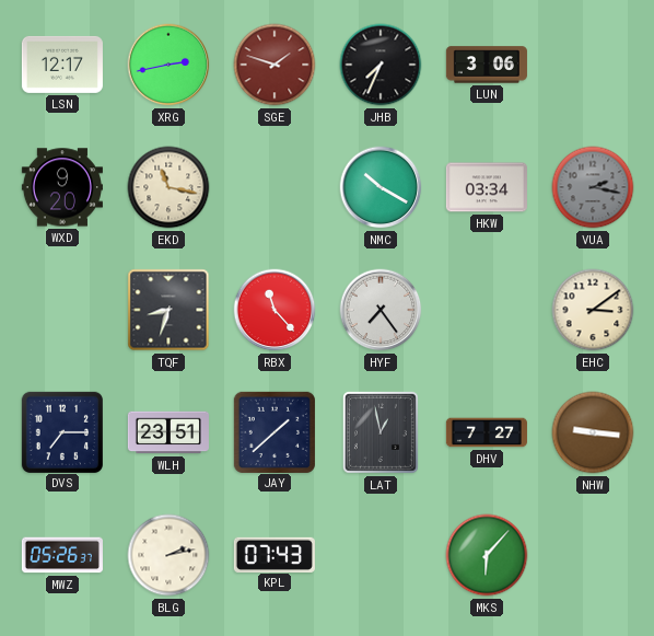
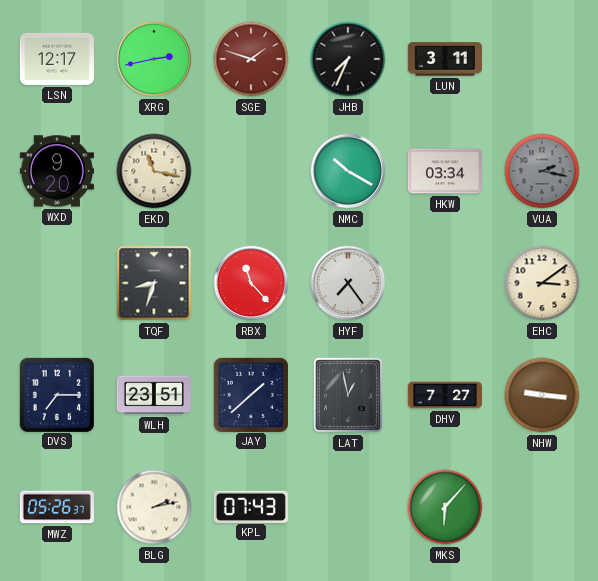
LUN: 3:06 -> 3:11 (445, 59)
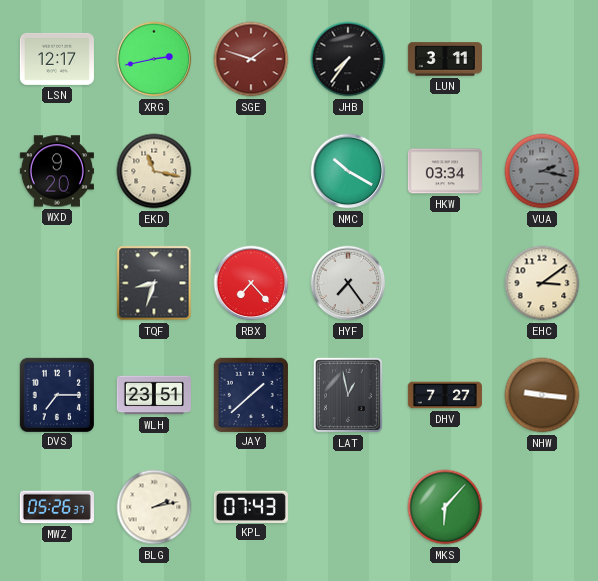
JHB: 7:34 -> 7:36 (348, 59)
RBX: 11:23 -> 7:23 (251, 283)
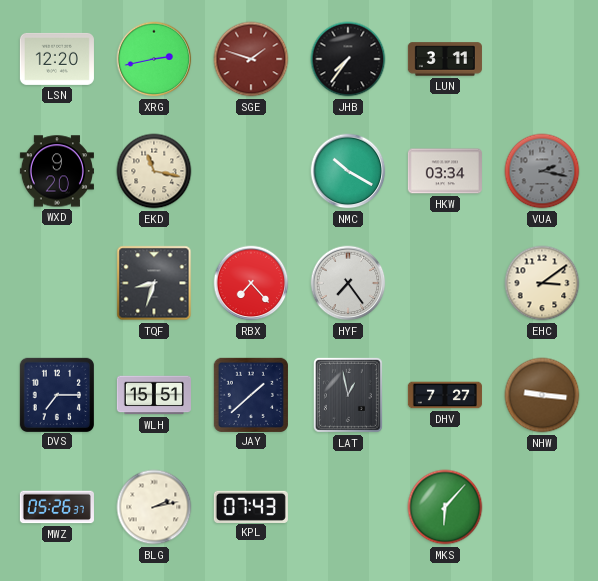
LSN: 12:17 -> 12:20 (57, 59)
WLH: 23:51 -> 15:51 (154, 395)
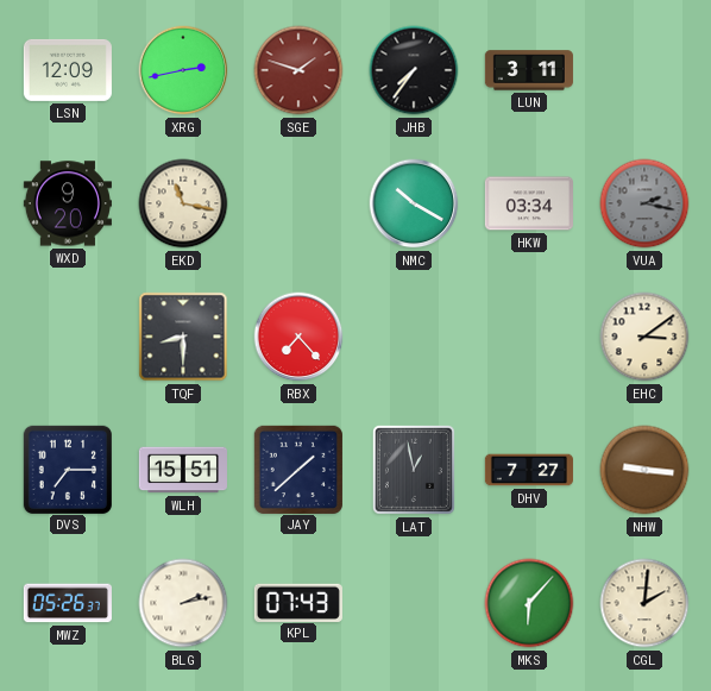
LSN: 12:20 -> 12:09 (68, 70)
TQF: 8:33 -> 8:30 (183, 337)
HYF: 7:24 -> none (348, 283)
CGL: none -> 2:01 (644, 603)
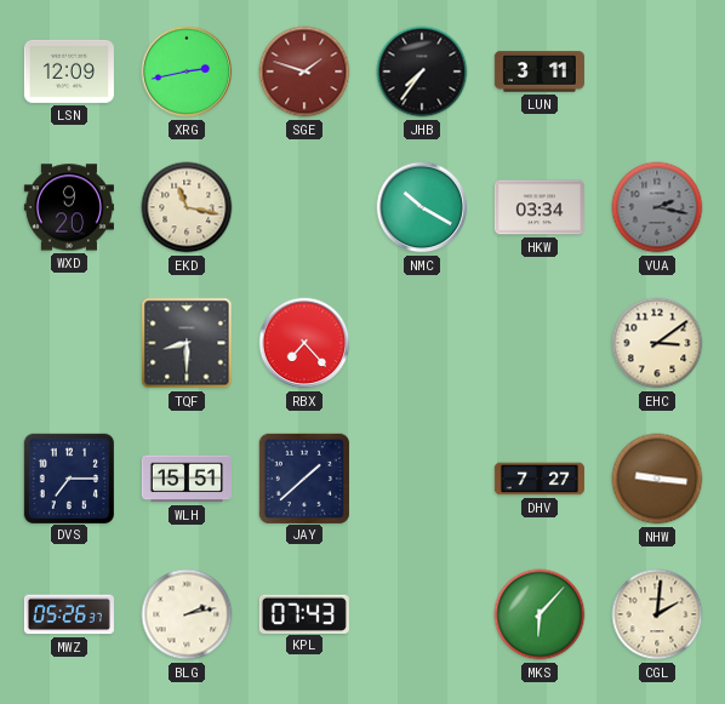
LAT: 12:58 -> none (414, 470)
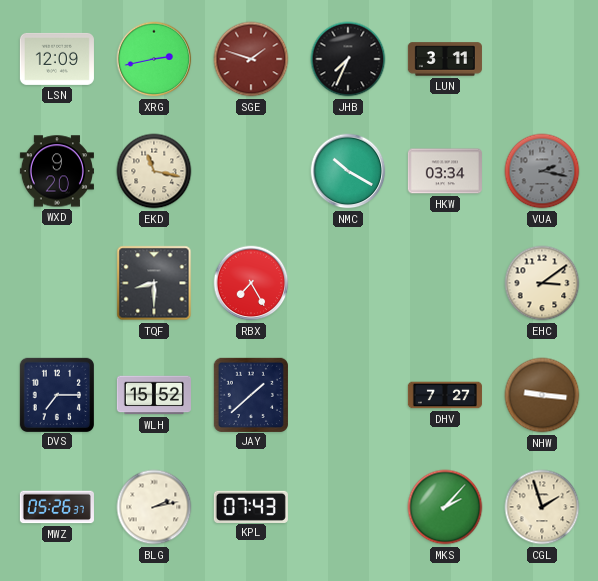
JHB: 7:36 -> 7:34 (348, 59)
RBX: 7:23 -> 7:25 (251, 283)
WLH: 15:51 -> 15:52 (154, 395)
MKS: 6:07 -> 2:07 (445, 507)
CGL: 2:01 -> 1:57 (542, 507)
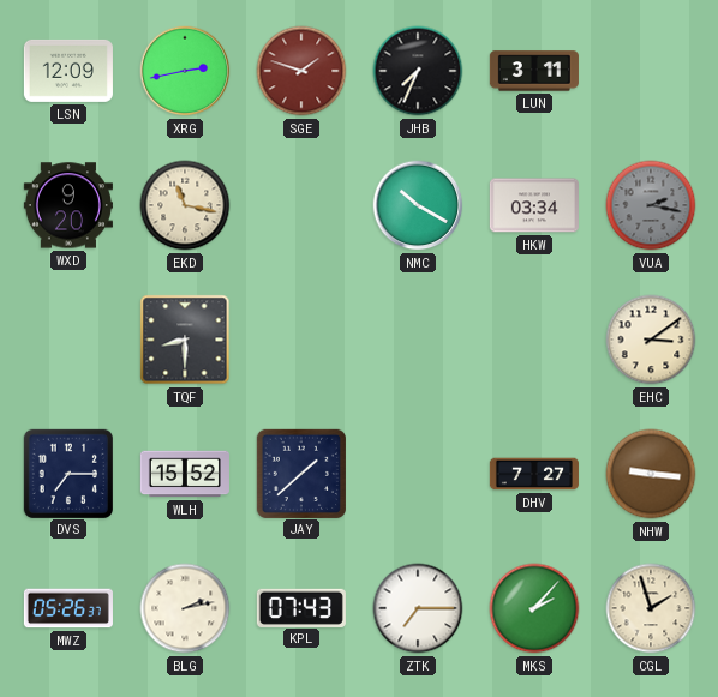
RBX: 7:25 -> none (251, 283)
ZTK: none -> 7:15 (418, 608)
